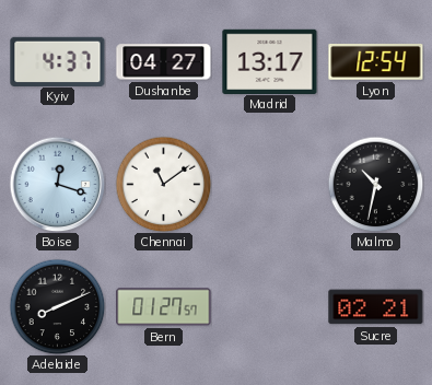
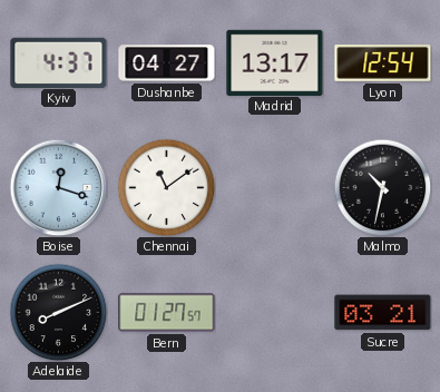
Sucre: 02:21 -> 03:21 (383, 313)
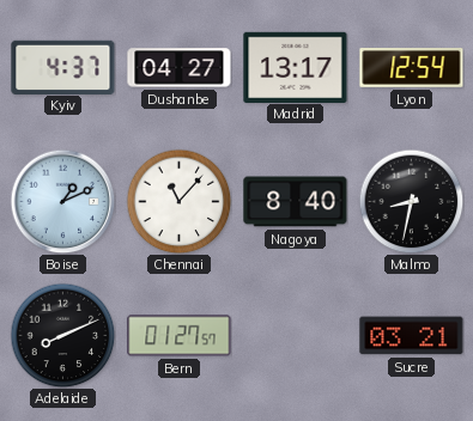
Boise: 12:18 -> 1:11 (62, 201)
Chennai: 11:09 -> 11:07 (178, 201)
Nagoya: none -> 8:40 (296, 202)
Malmo: 10:32 -> 8:32 (411, 201)
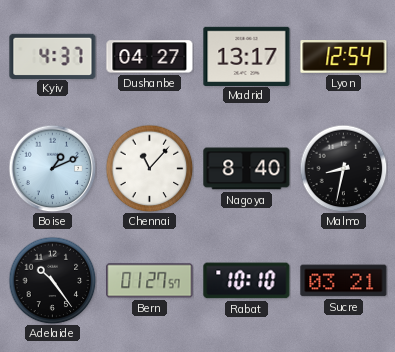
Adelaide: 8:11 -> 10:24 (52, 280)
Rabat: none -> 10:10 (247, 281)
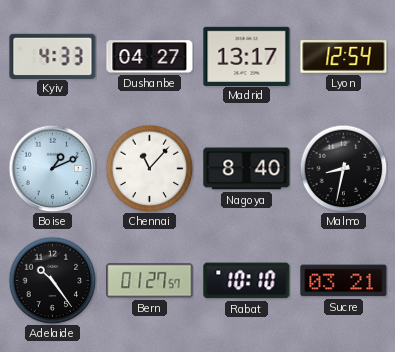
Kyiv: 4:37 -> 4:33 (53, 56)
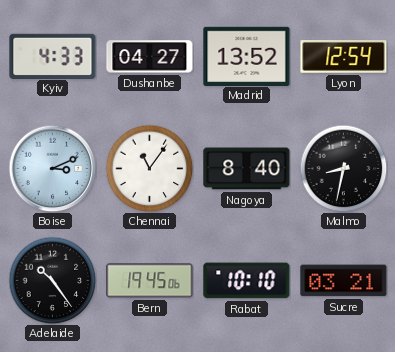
Madrid: 13:17 -> 13:52 (247, 56)
Boise: 1:11 -> 3:11 (52, 168)
Chennai: 11:07 -> 11:06 (149, 168)
Bern: 01:27 -> 19:45 (150, 281)
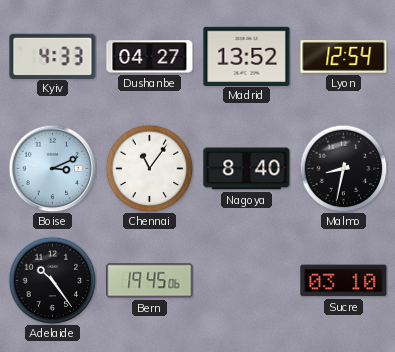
Rabat: 10:10 -> none (247, 281)
Sucre: 03:21 -> 03:10 (344, 281)
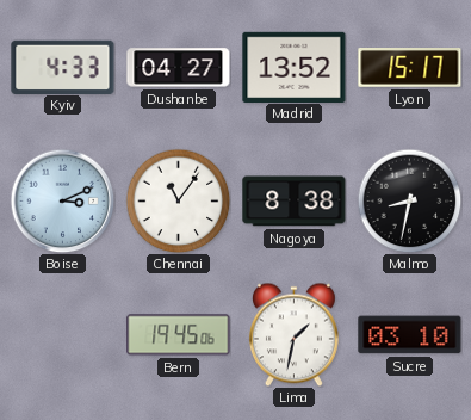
Lyon: 12:54 -> 15:17 (410, 68)
Nagoya: 8:40 -> 8:38 (295, 202)
Adelaide: 10:24 -> none (52, 280)
Lima: none -> 1:32 (293, 334)
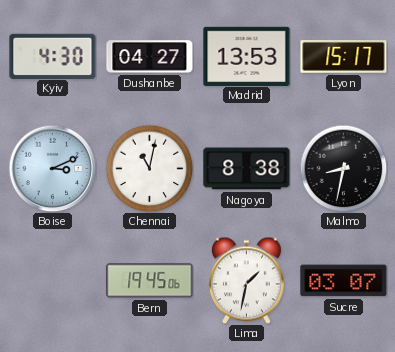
Kyiv: 4:33 -> 4:30 (53, 56)
Madrid: 13:52 -> 13:53 (247, 56)
Chennai: 11:06 -> 11:02 (149, 168)
Sucre: 03:10 -> 03:07 (344, 281)
